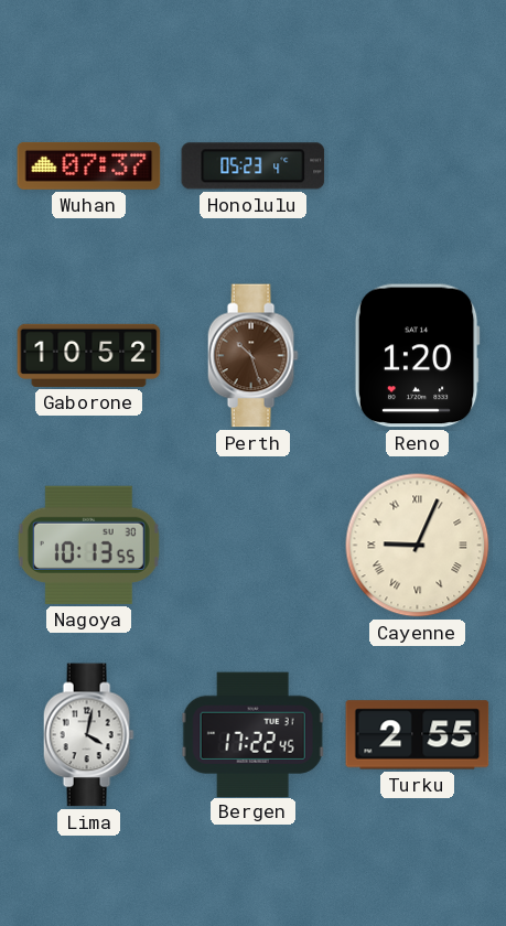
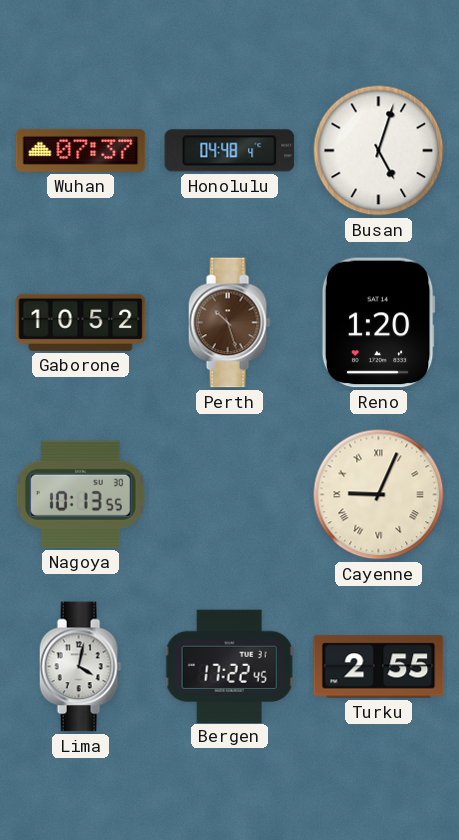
Honolulu: 05:23 -> 04:48 (230, 151)
Busan: none -> 5:03 (379, 151)
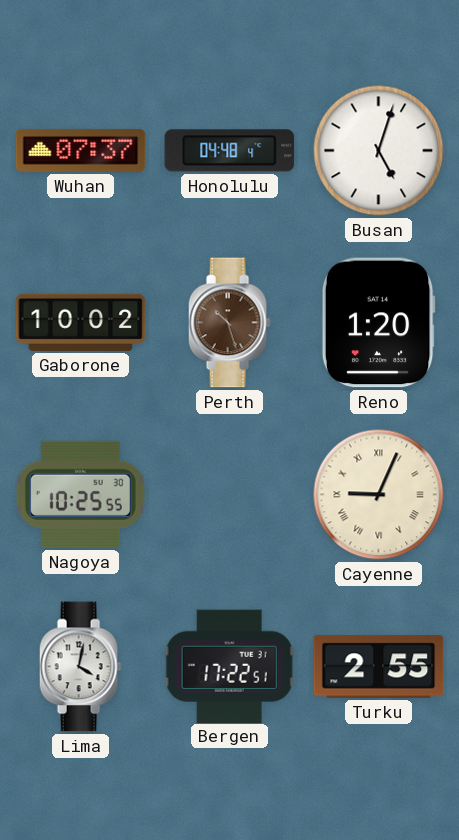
Gaborone: 10:52 -> 10:02 (81, 322)
Nagoya: 10:13 -> 10:25 (80, 494)
Bergen: 17:22:45 -> 17:22:51 (229, 666)
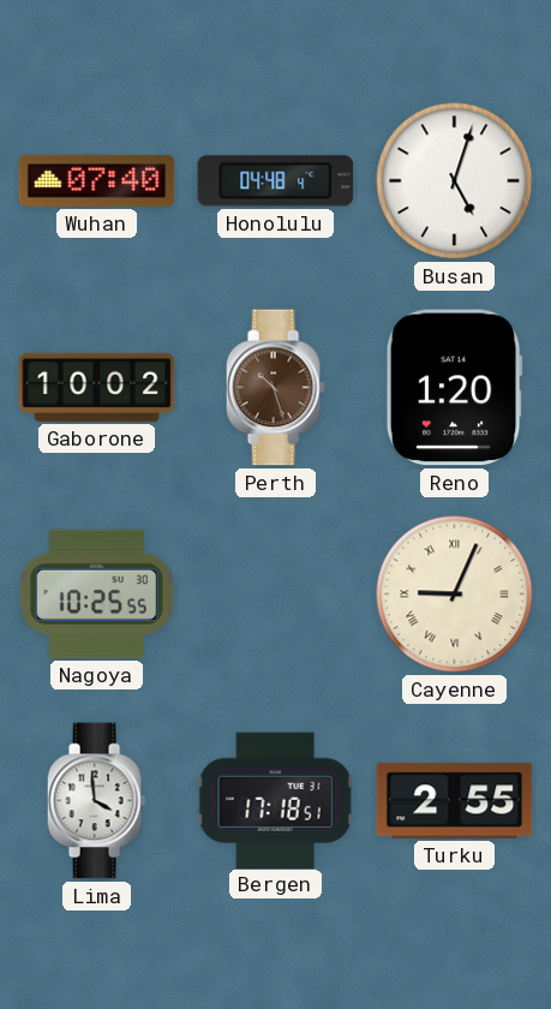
Wuhan: 07:37 -> 07:40 (97, 180)
Lima: 4:02 -> 3:59 (96, 801)
Bergen: 17:22 -> 17:18 (275, 800)
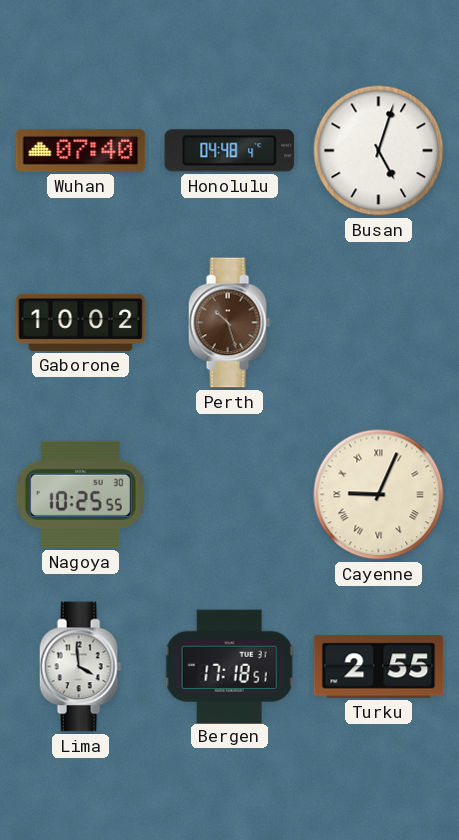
Reno: 1:20 -> none (454, 388)
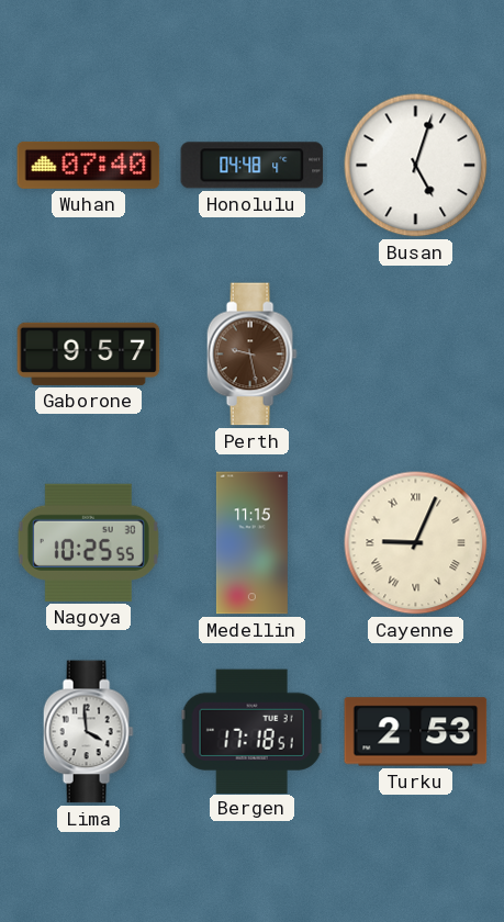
Gaborone: 10:02 -> 9:57 (89, 353)
Perth: 10:27 -> 9:28 (251, 355)
Medellin: none -> 11:15 (251, 543)
Turku: 2:55 -> 2:53 (416, 732)
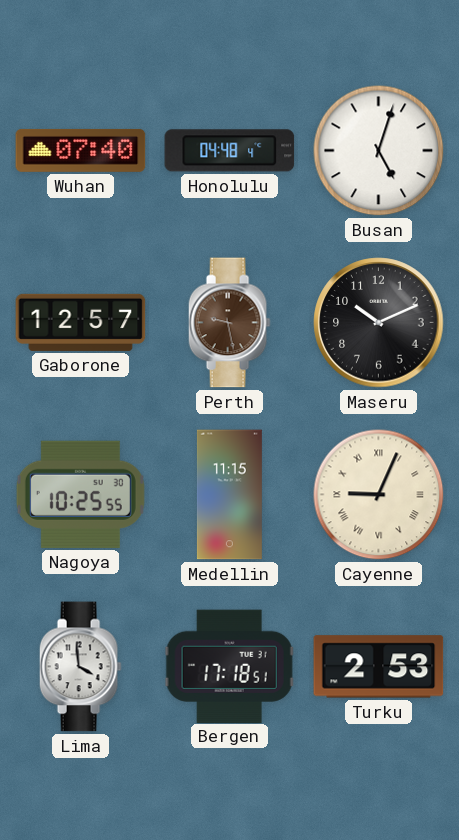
Gaborone: 9:57 -> 12:57 (81, 322)
Maseru: none -> 10:11 (379, 323)
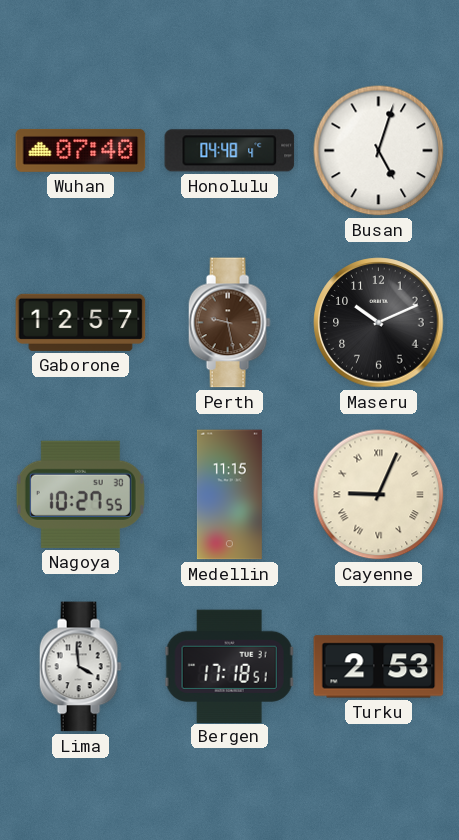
Nagoya: 10:25 -> 10:27 (80, 494)
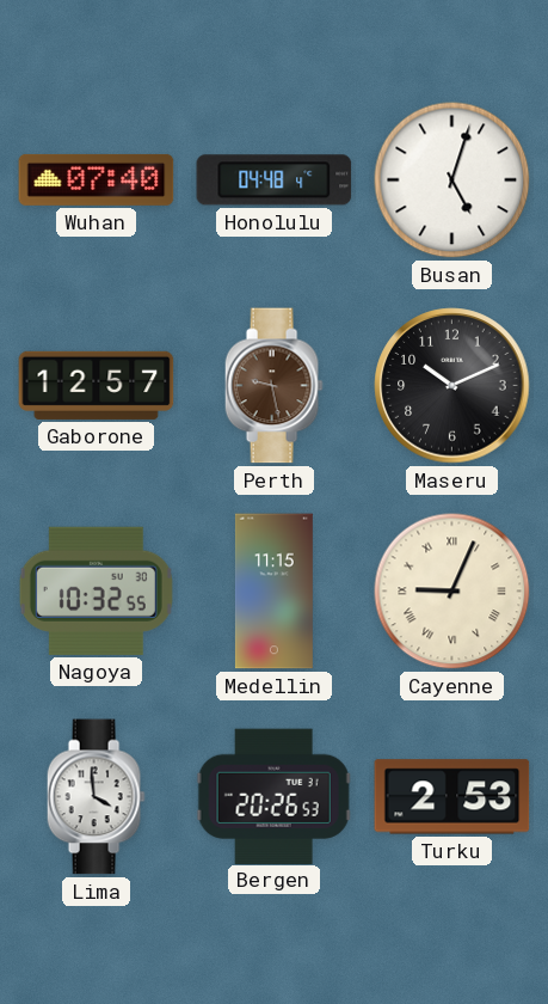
Nagoya: 10:27 -> 10:32 (96, 590)
Bergen: 17:18 -> 20:26 (273, 796)
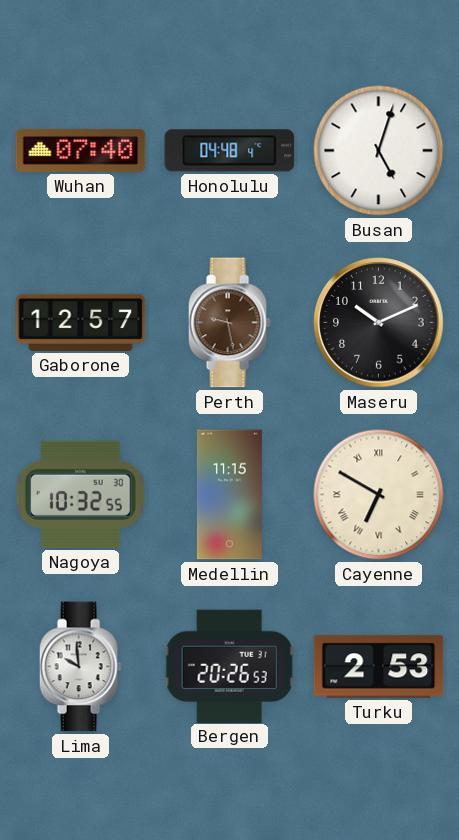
Cayenne: 9:04 -> 6:50 (379, 495)
Lima: 3:59 -> 9:59 (80, 667)
